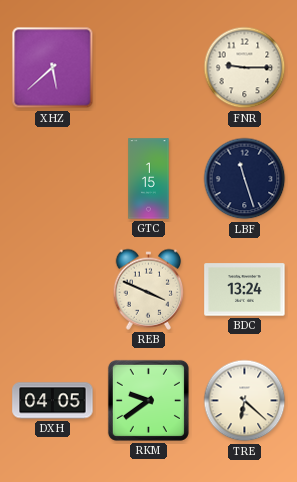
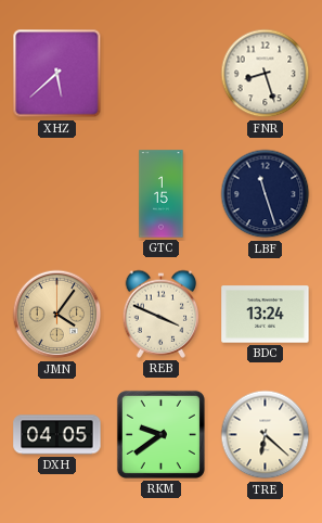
FNR: 9:15 -> 8:27 (266, 74)
JMN: none -> 4:06 (57, 315)
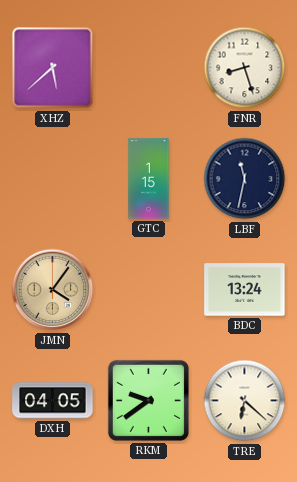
LBF: 11:27 -> 11:32 (245, 179)
REB: 3:49 -> none (162, 314)
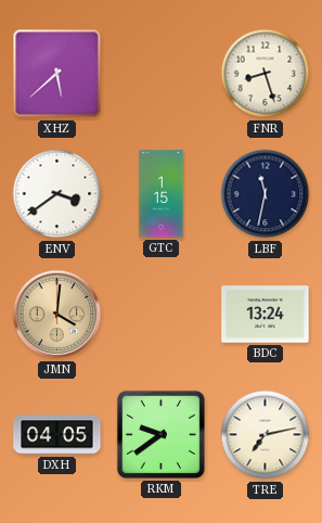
ENV: none -> 3:39 (57, 194)
JMN: 4:06 -> 4:01 (57, 315)
TRE: 6:22 -> 7:13 (266, 435)
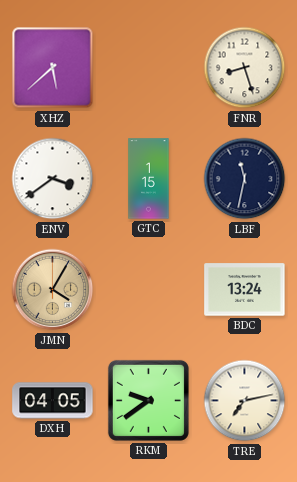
JMN: 4:01 -> 4:05 (53, 290)
